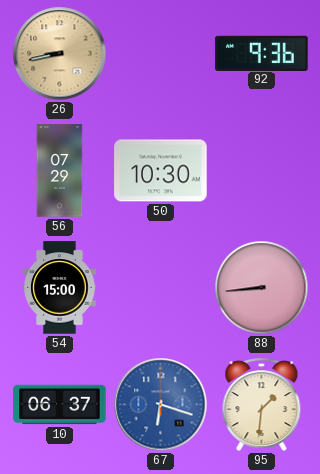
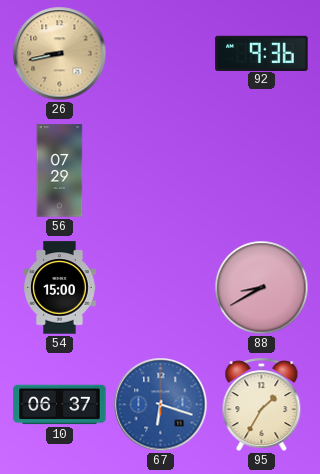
50: 10:30 -> none (161, 171)
88: 8:44 -> 8:40 (262, 288)
95: 1:31 -> 1:35 (262, 405)
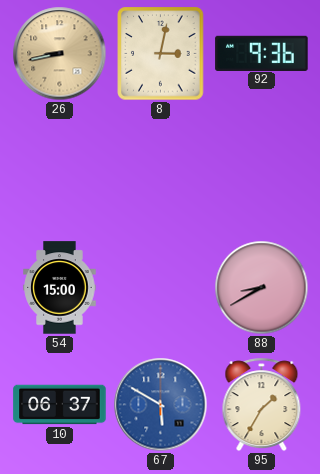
8: none -> 3:02 (161, 54)
56: 07:29 -> none (60, 171)
67: 6:18 -> 5:50 (161, 405)
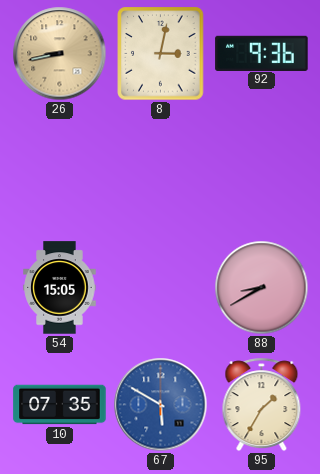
54: 15:00 -> 15:05 (60, 288)
10: 06:37 -> 07:35 (60, 405)
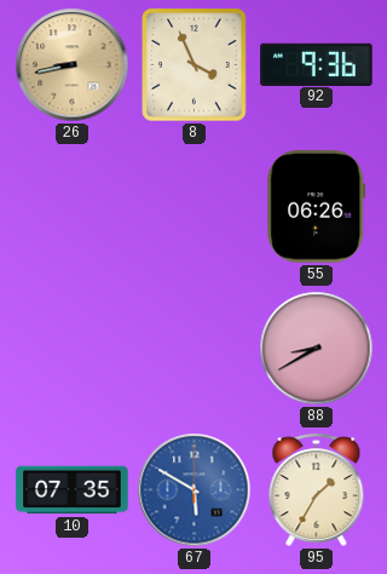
8: 3:02 -> 3:56 (195, 65)
55: none -> 06:26 (317, 207)
54: 15:05 -> none (60, 288)
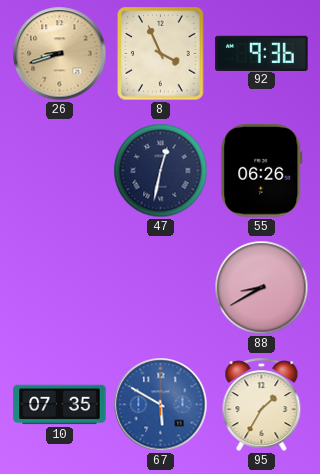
26: 8:43 -> 8:42 (60, 54)
47: none -> 12:32 (161, 171)
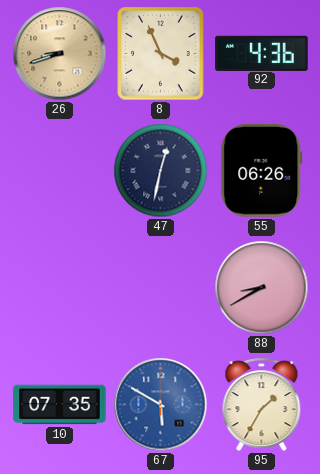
92: 9:36 -> 4:36 (262, 53)
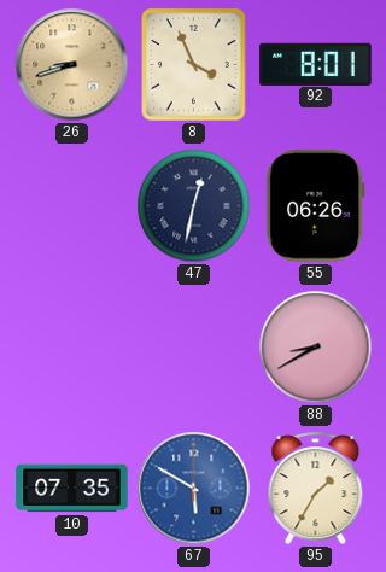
92: 4:36 -> 8:01 (316, 64)
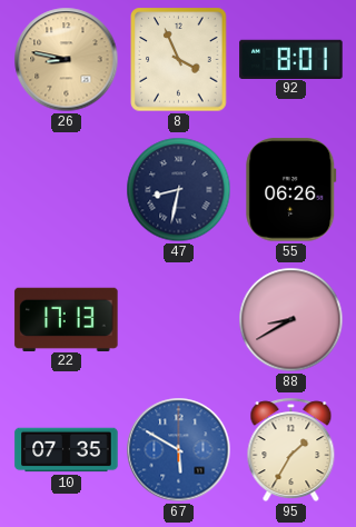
26: 8:42 -> 8:47 (67, 60)
47: 12:32 -> 8:32 (179, 190)
22: none -> 17:13 (67, 319)
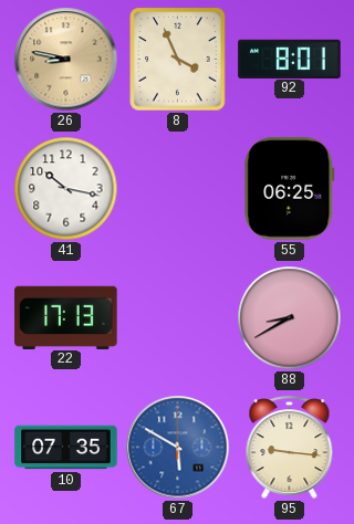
41: none -> 10:17 (66, 189)
47: 8:32 -> none (179, 190)
55: 06:26 -> 06:25 (290, 189)
95: 1:35 -> 9:16 (290, 448)
